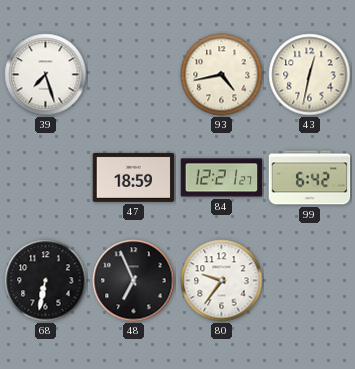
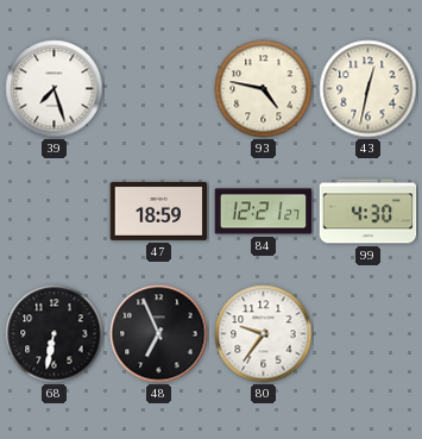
93: 4:43 -> 4:47 (264, 89)
99: 6:42 -> 4:30 (369, 212)
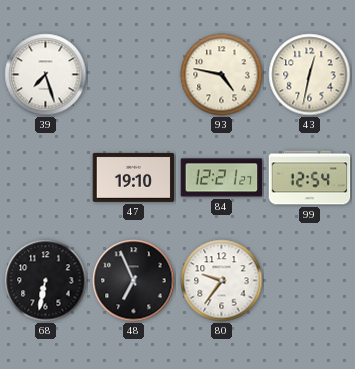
47: 18:59 -> 19:10 (134, 177)
99: 4:30 -> 12:54 (310, 178)
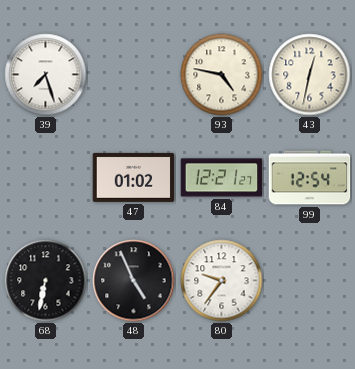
47: 19:10 -> 01:02 (134, 177)
48: 6:56 -> 4:56 (134, 281)
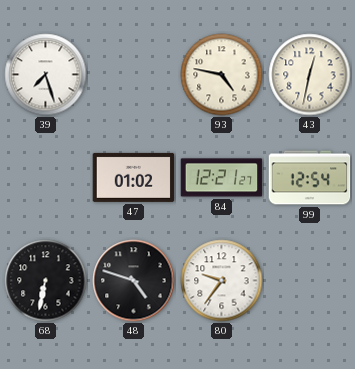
48: 4:56 -> 4:48 (134, 281)
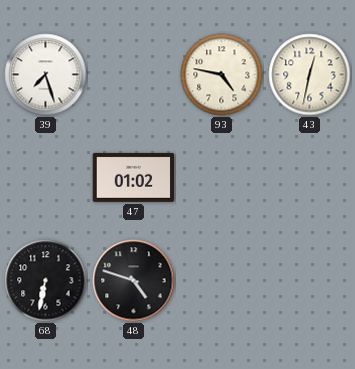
84: 12:21 -> none (222, 178)
99: 12:54 -> none (310, 178)
80: 9:36 -> none (222, 281)
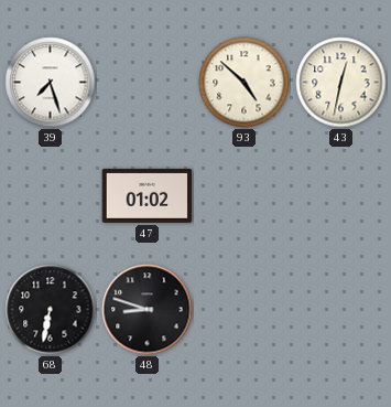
93: 4:47 -> 4:52 (245, 83)
48: 4:48 -> 8:48 (148, 310)
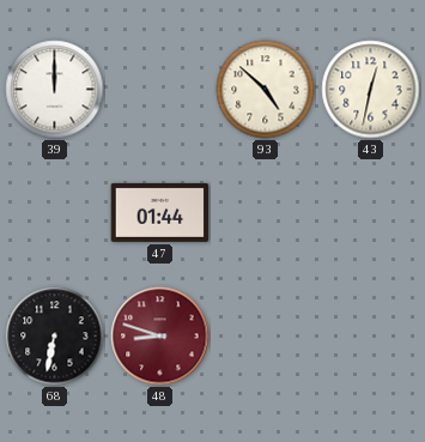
39: 7:27 -> 12:00 (55, 90)
47: 01:02 -> 01:44 (160, 212)
48 dial: black -> burgundy (160, 337)
